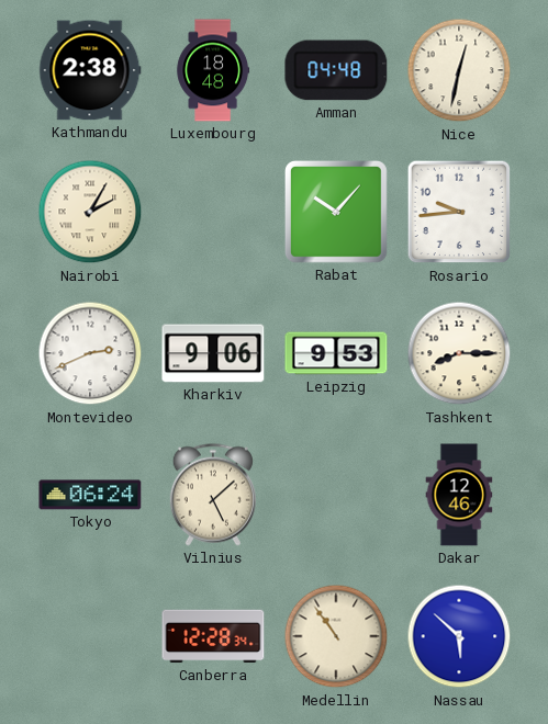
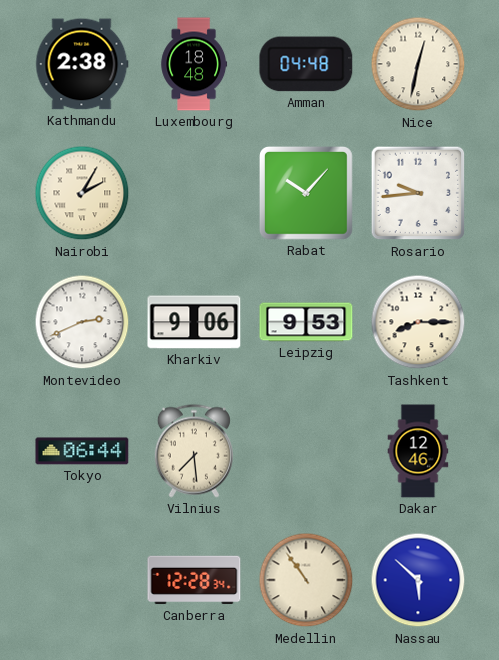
Tokyo: 06:24 -> 06:44 (82, 451)
Vilnius: 5:08 -> 7:29 (194, 451)
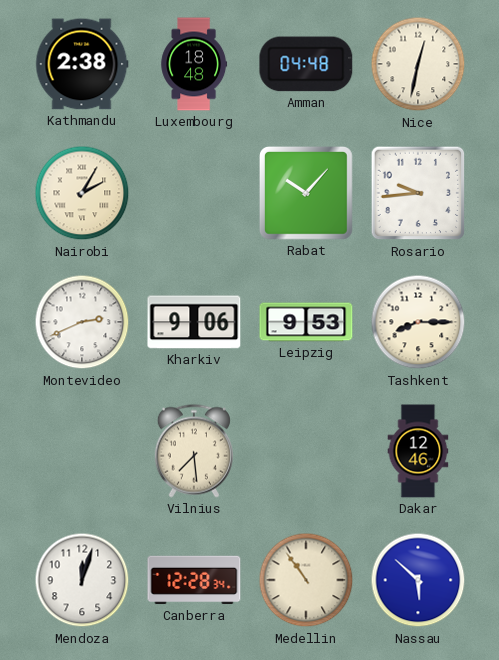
Tokyo: 06:44 -> none (82, 451)
Mendoza: none -> 12:03 (82, 580)
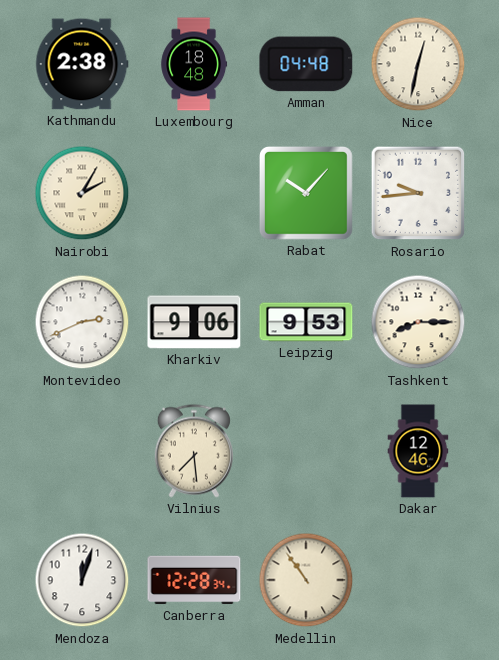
Nassau: 5:52 -> none (418, 580)
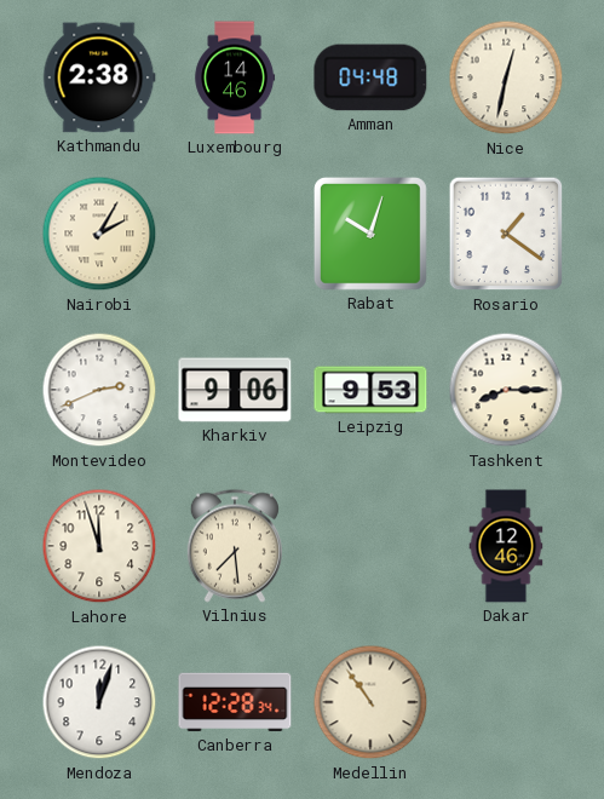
Luxembourg: 18:48 -> 14:46 (235, 77)
Rabat: 10:07 -> 10:03 (372, 235)
Rosario: 9:44 -> 1:21 (506, 234)
Lahore: none -> 11:57 (99, 546)
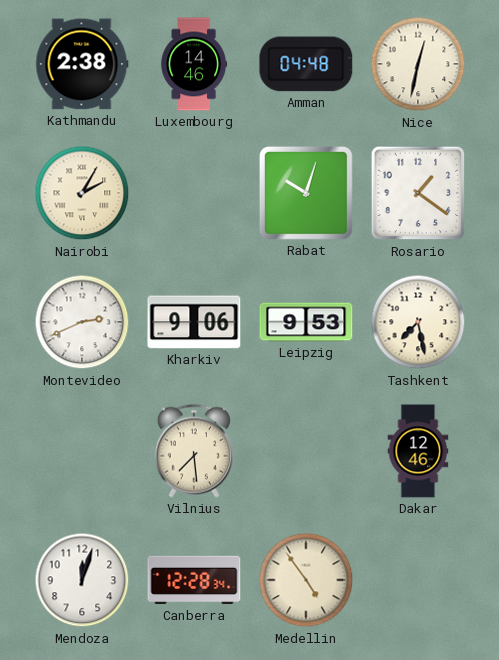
Tashkent: 8:15 -> 7:28 (418, 322)
Lahore: 11:57 -> none (99, 546)
Medellin: 10:54 -> 4:54 (306, 580)
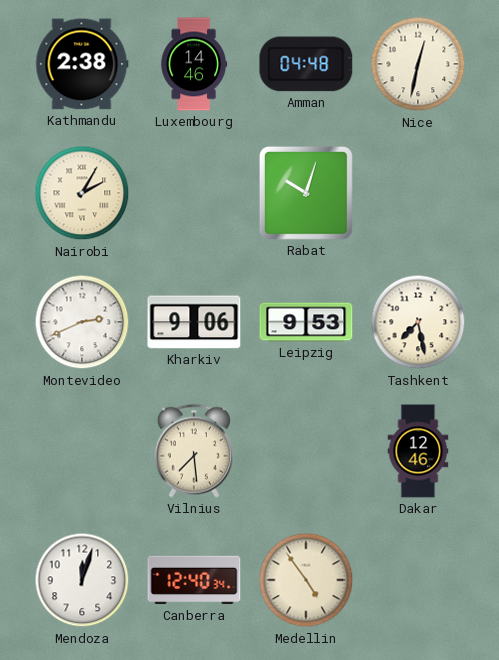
Rosario: 1:21 -> none (418, 193)
Canberra: 12:28 -> 12:40 (194, 580)
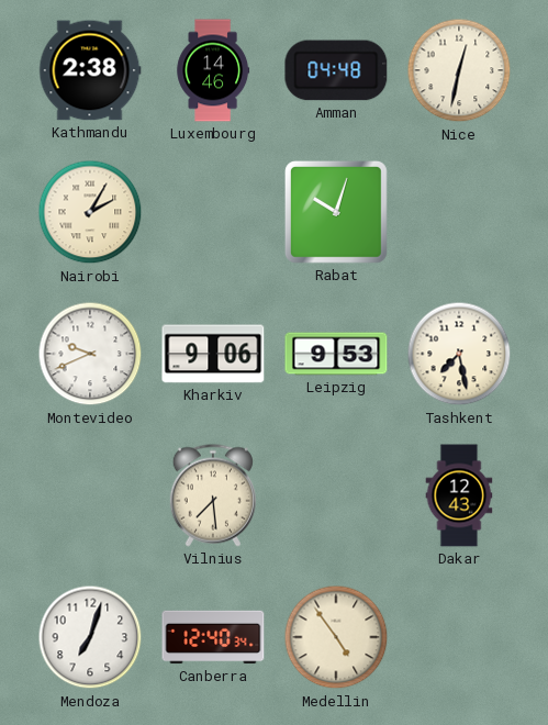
Montevideo: 2:41 -> 9:41 (90, 354)
Dakar: 12:46 -> 12:43 (459, 495)
Mendoza: 12:03 -> 7:03 (90, 637)
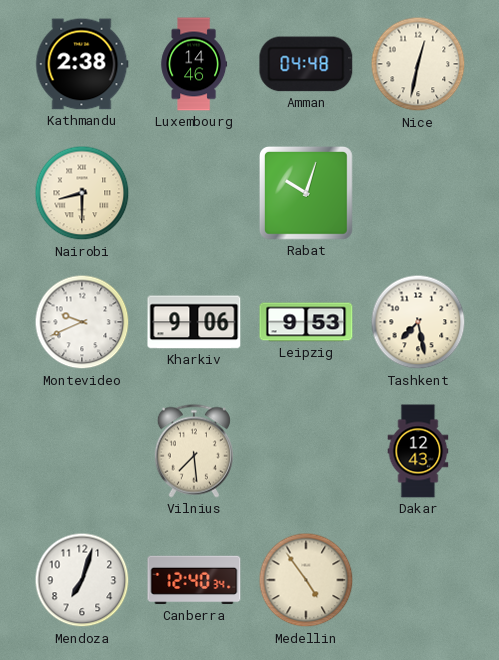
Nairobi: 2:05 -> 8:30 (82, 193)
